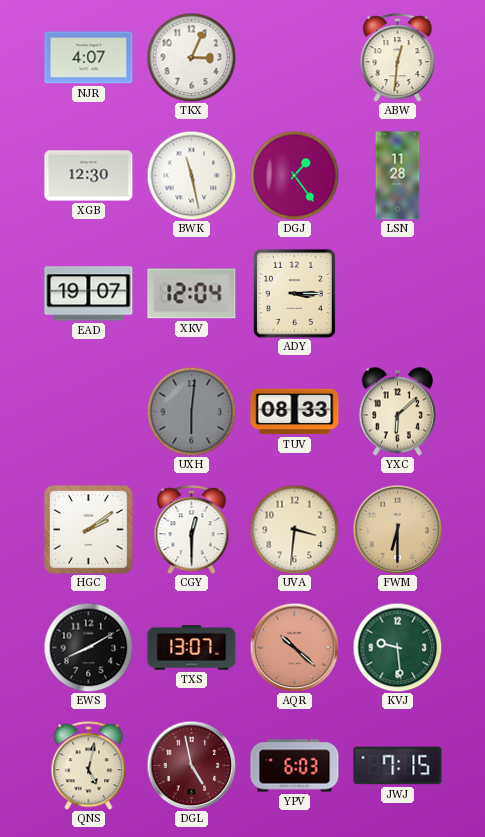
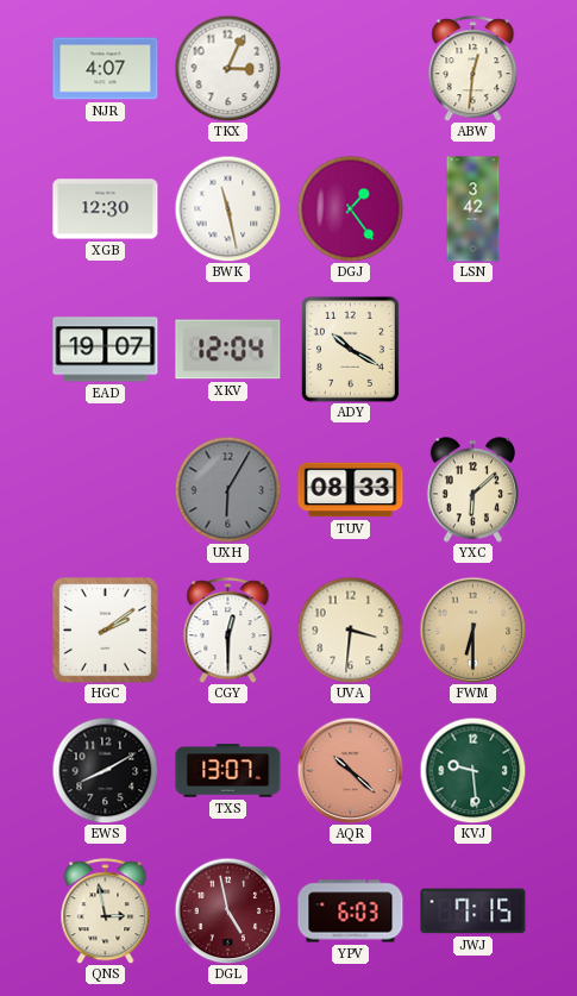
LSN: 11:28 -> 3:42 (473, 209)
ADY: 3:15 -> 10:20 (350, 349)
UXH: 6:01 -> 6:05 (227, 489)
QNS: 5:02 -> 2:58 (106, 912)
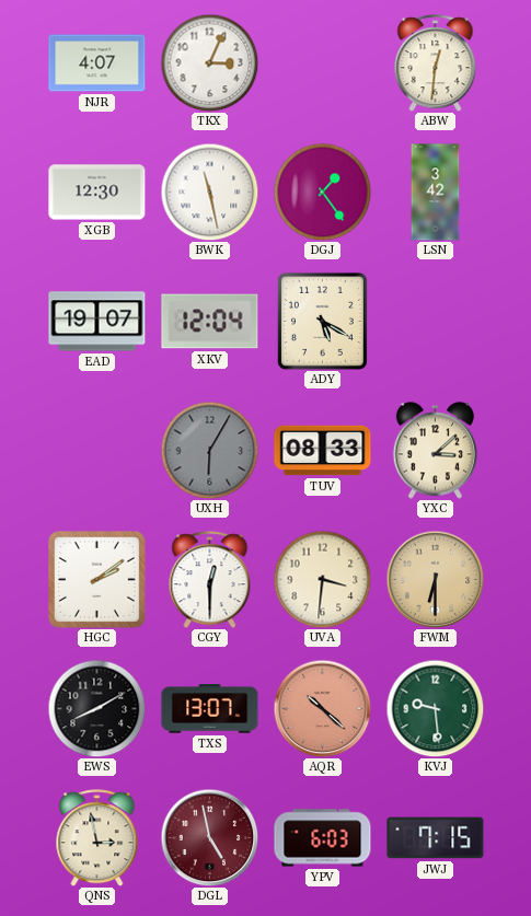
ADY: 10:20 -> 5:20 (322, 321)
YXC: 6:08 -> 3:08 (435, 451)
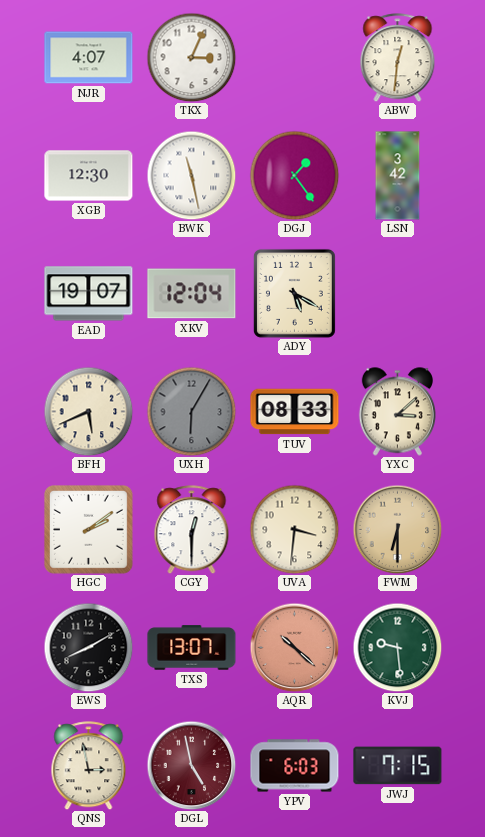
BFH: none -> 5:41 (88, 411)
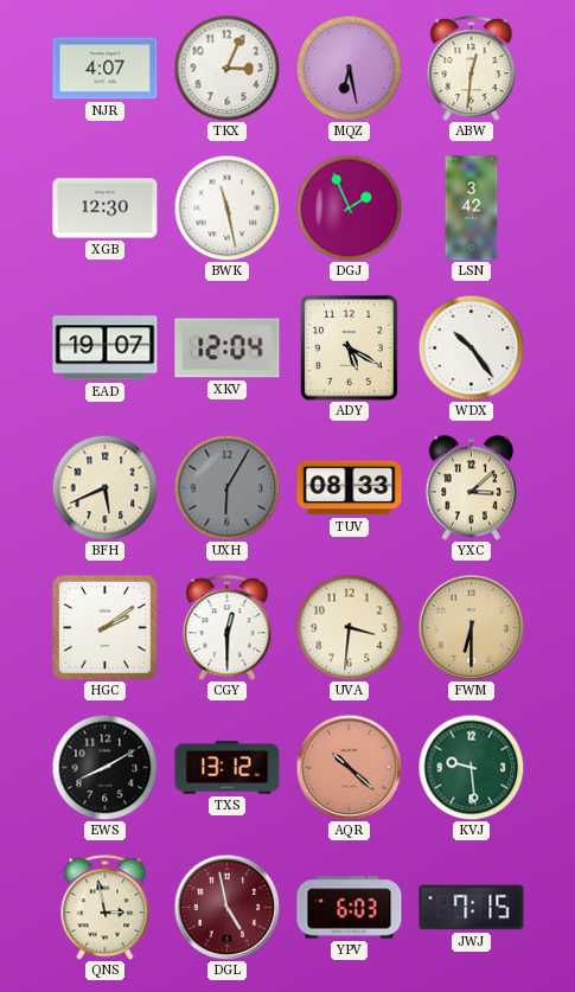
MQZ: none -> 6:28 (349, 68)
DGJ: 1:24 -> 1:56 (349, 207)
WDX: none -> 10:24 (471, 347)
TXS: 13:07 -> 13:12 (228, 768)
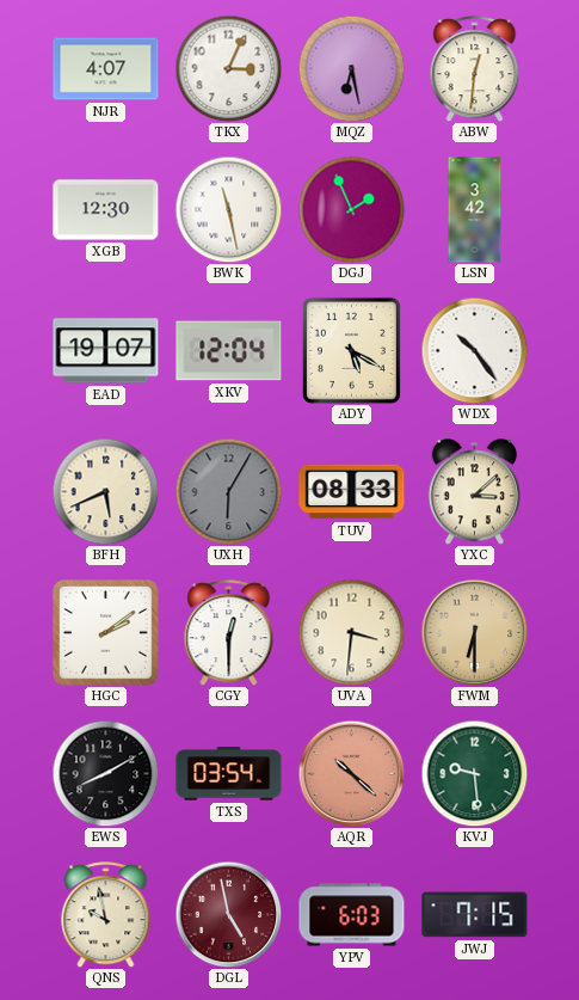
TXS: 13:12 -> 03:54 (229, 774)
QNS: 2:58 -> 9:58 (106, 915)
